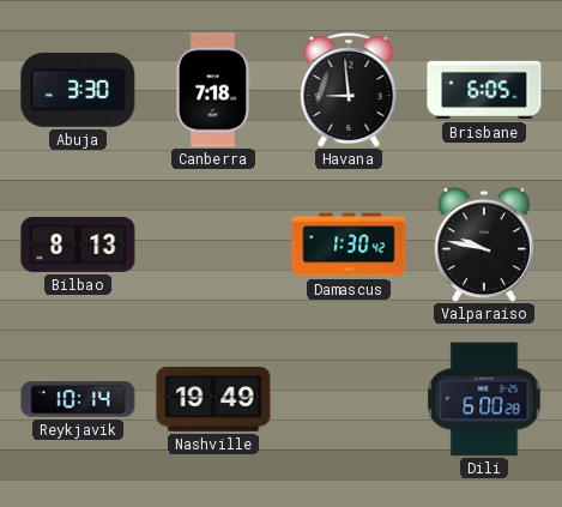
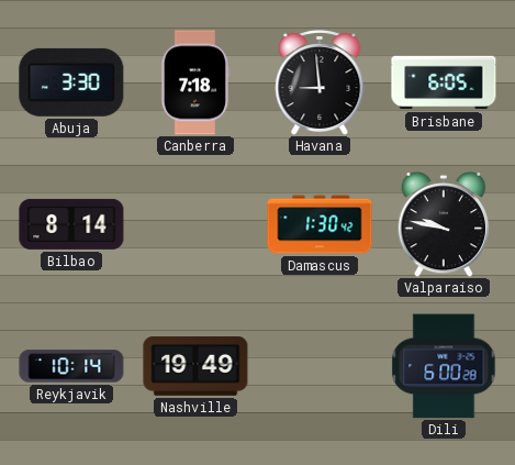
Bilbao: 8:13 -> 8:14 (71, 224)
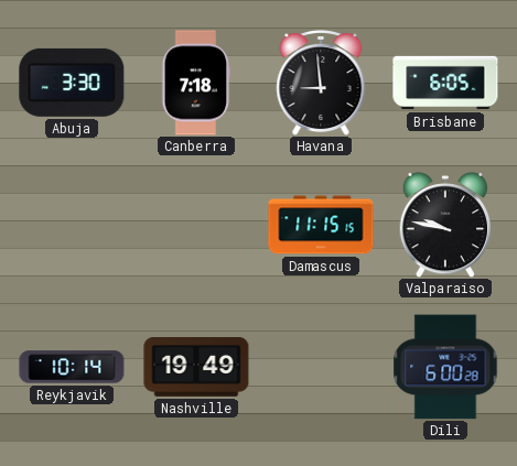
Bilbao: 8:14 -> none (71, 224)
Damascus: 1:30 -> 11:15 (321, 225)
